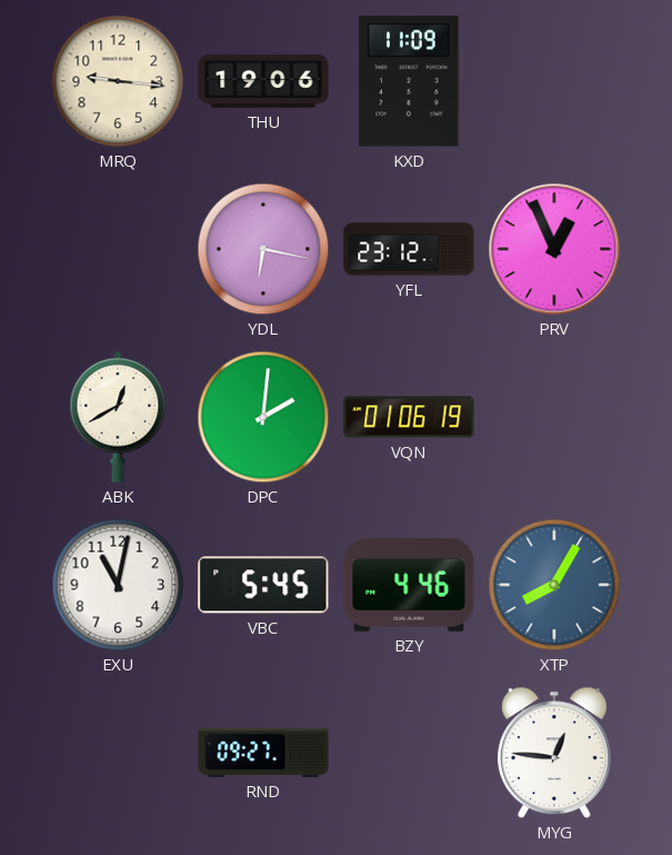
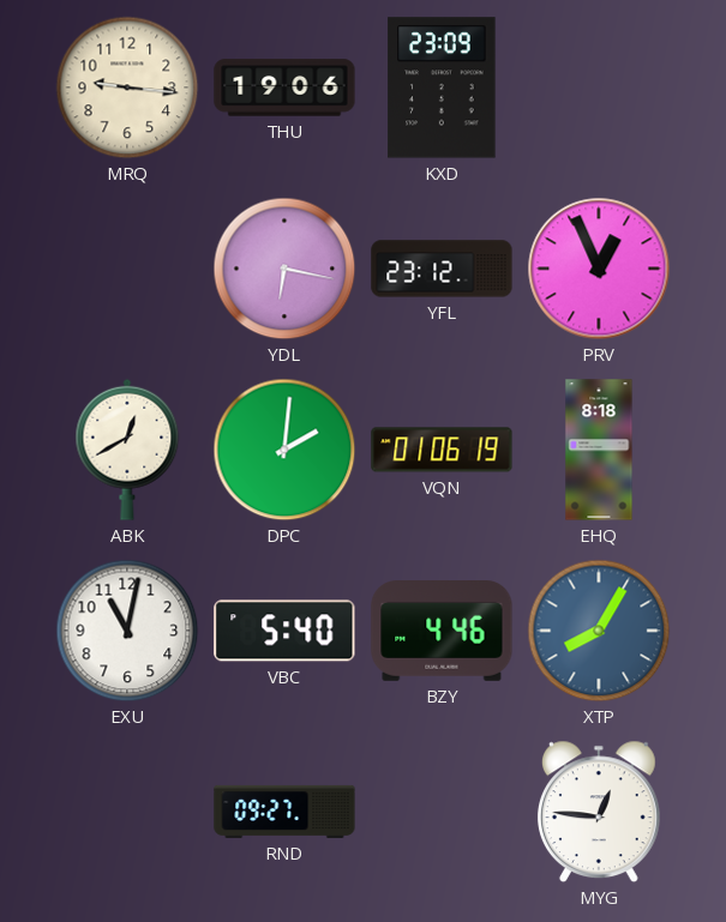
KXD: 11:09 -> 23:09 (442, 88)
EHQ: none -> 8:18 (599, 450)
VBC: 5:45 -> 5:40 (284, 631)
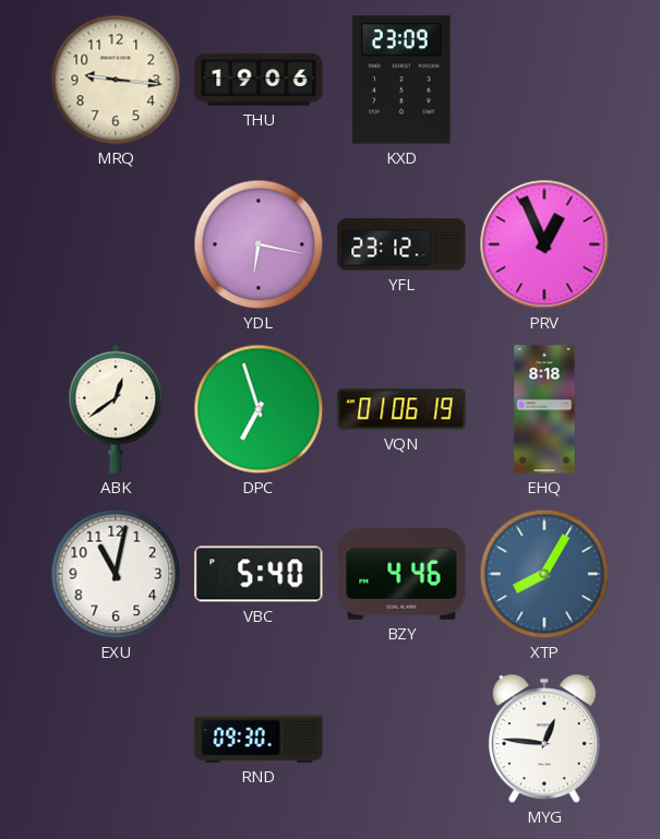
ABK: 12:40 -> 12:39 (116, 409)
DPC: 2:01 -> 6:57 (259, 409)
RND: 09:27 -> 09:30 (259, 739)
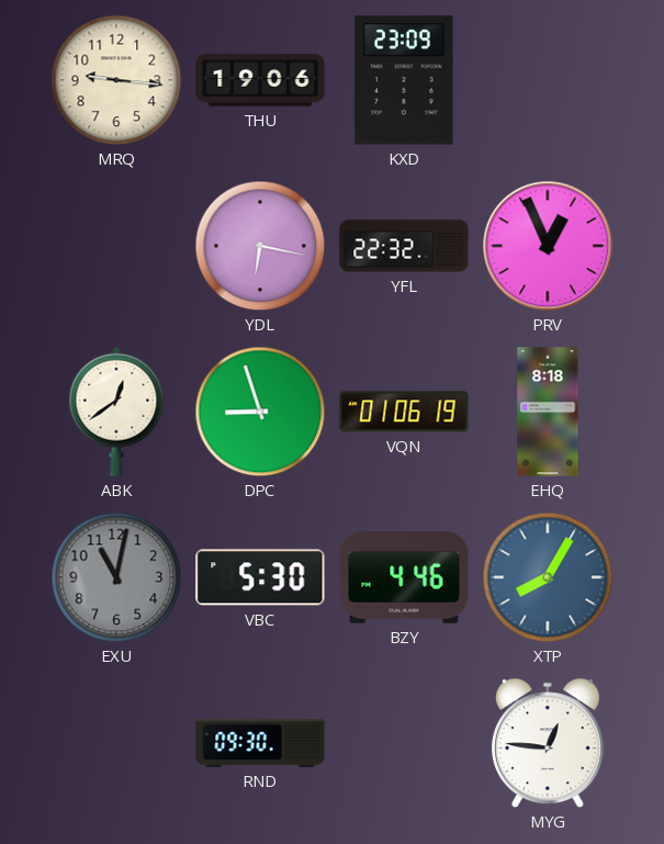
YFL: 23:12 -> 22:32 (404, 246)
DPC: 6:57 -> 8:57 (260, 412)
EXU dial: white -> grey (116, 577)
VBC: 5:40 -> 5:30 (260, 577)
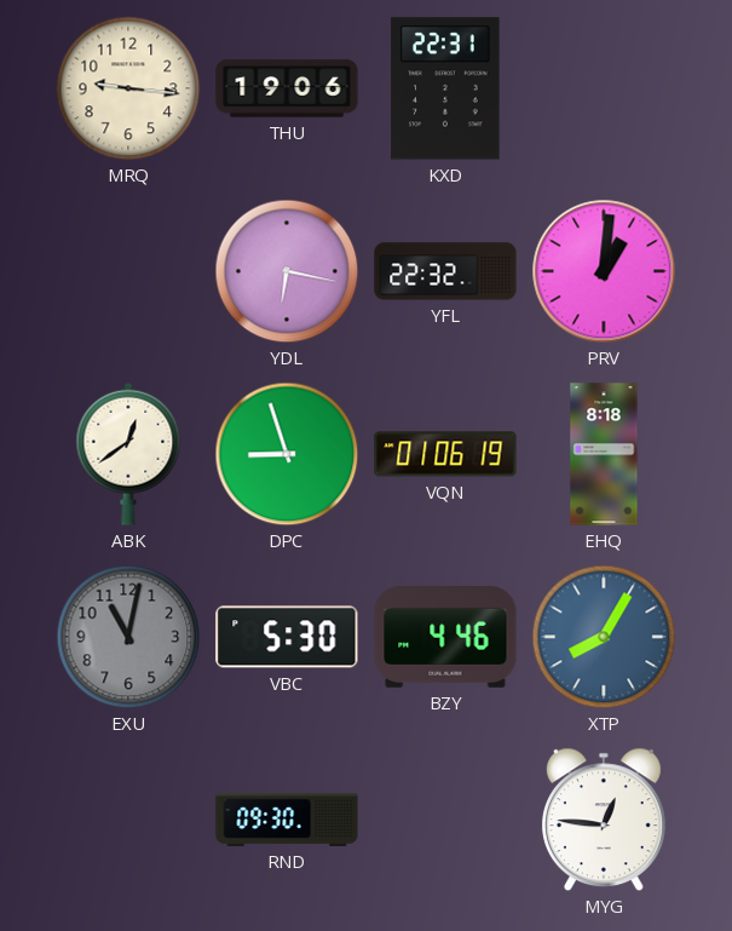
KXD: 23:09 -> 22:31 (445, 88)
PRV: 12:56 -> 1:01 (604, 271)
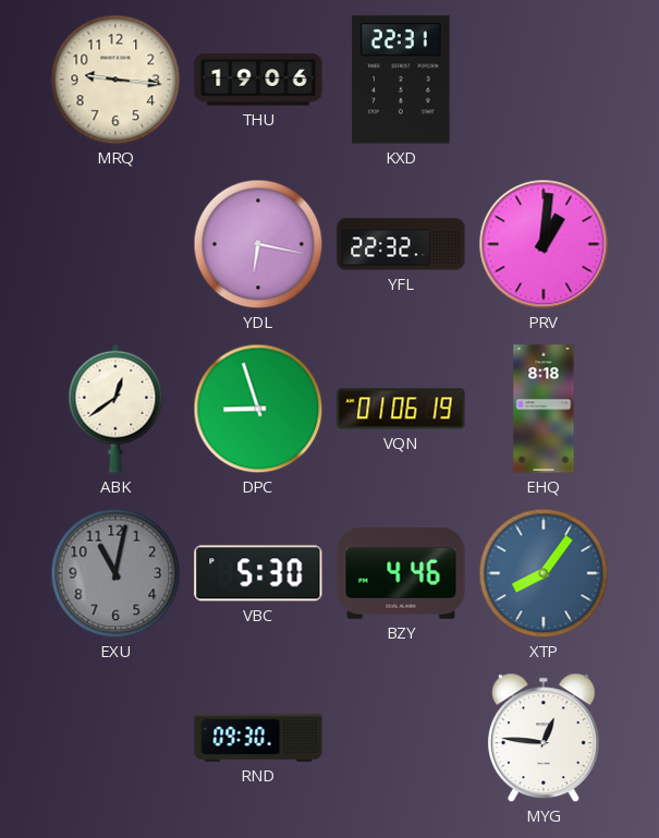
XTP: 8:05 -> 8:06 (544, 573)
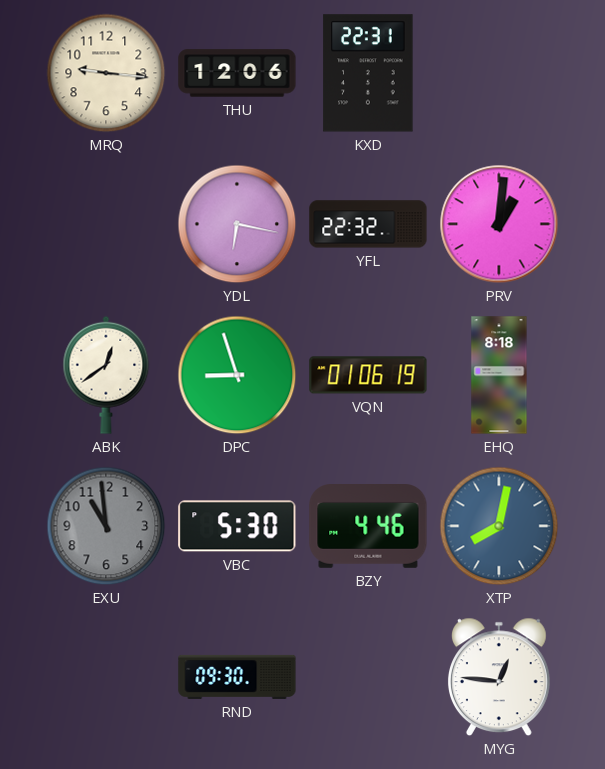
THU: 19:06 -> 12:06 (237, 73)
EXU: 11:02 -> 10:59 (106, 526)
XTP: 8:06 -> 8:02 (499, 526)
